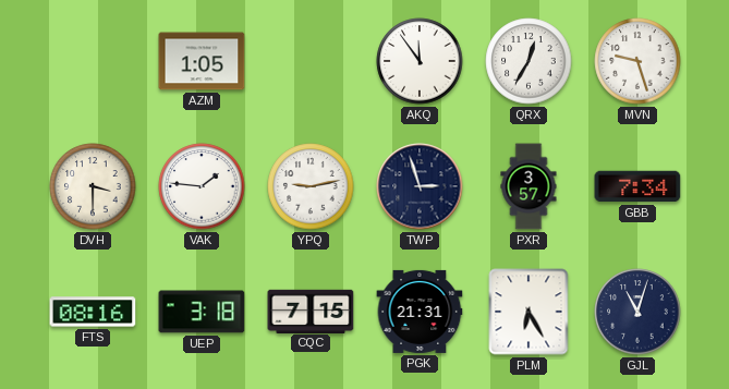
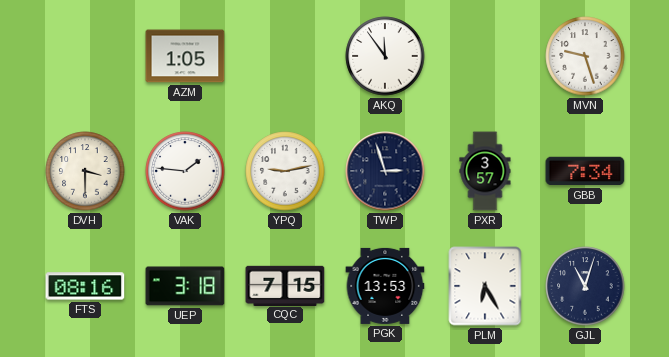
QRX: 12:35 -> none (528, 61)
PGK: 21:31 -> 13:53 (385, 286)
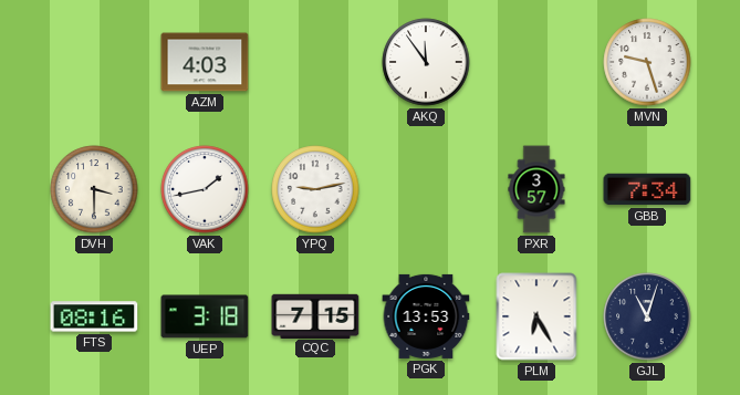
AZM: 1:05 -> 4:03 (205, 62)
VAK: 1:46 -> 1:43 (205, 189)
TWP: 2:57 -> none (385, 171)
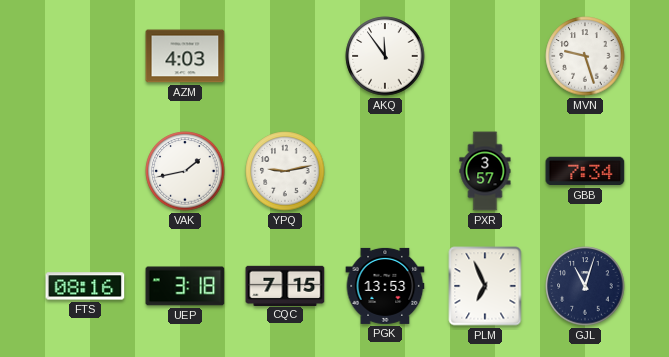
DVH: 3:30 -> none (94, 189)
PLM: 6:25 -> 6:56 (485, 286)
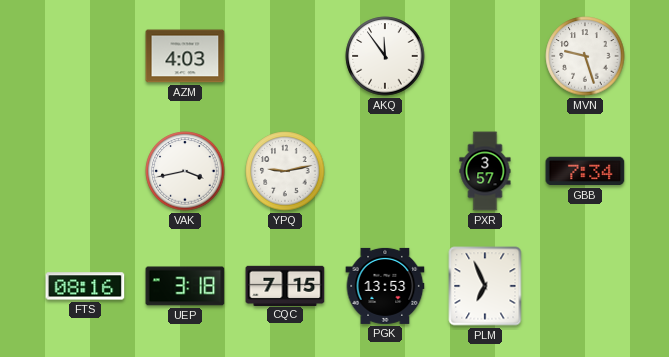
VAK: 1:43 -> 3:43 (185, 171)
GJL: 11:03 -> none (585, 286)
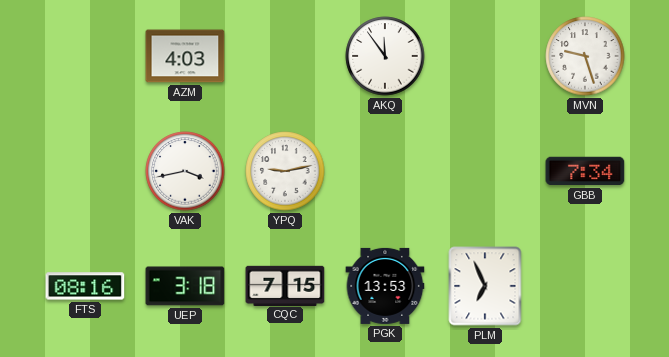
PXR: 3:57 -> none (485, 171)
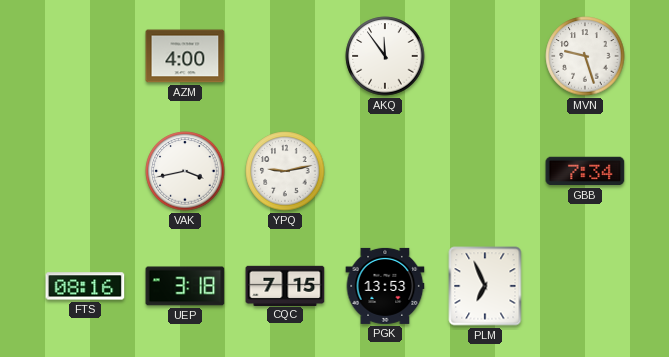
AZM: 4:03 -> 4:00 (185, 56)
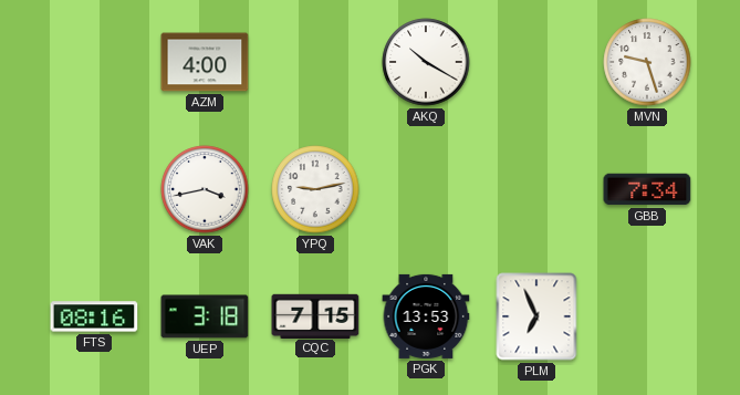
AKQ: 11:54 -> 10:20 (426, 62)
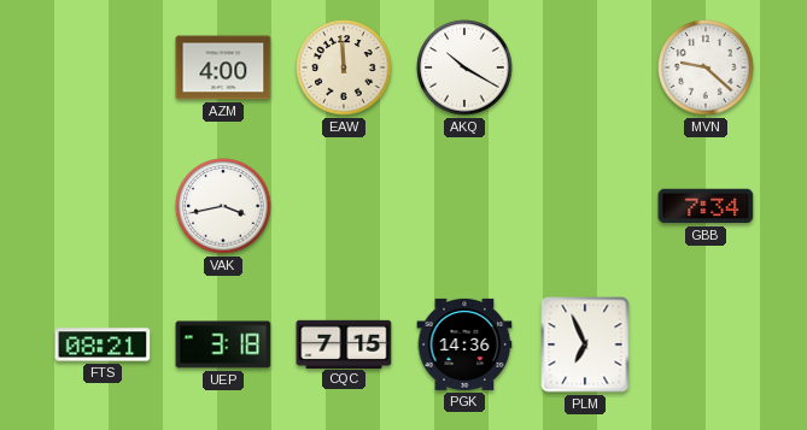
EAW: none -> 11:59 (344, 67)
MVN: 9:27 -> 9:22 (706, 67)
YPQ: 9:13 -> none (315, 189)
FTS: 08:16 -> 08:21 (103, 344)
PGK: 13:53 -> 14:36 (464, 344)
